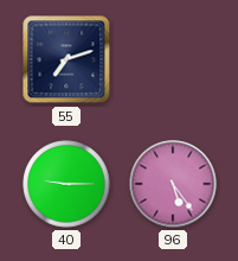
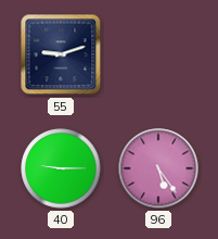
55: 7:12 -> 9:12 (61, 54)
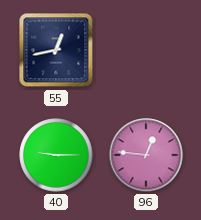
55: 9:12 -> 12:43 (56, 50)
96: 5:24 -> 12:46 (146, 155)
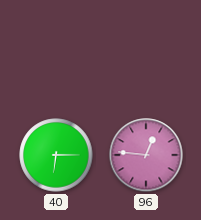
55: 12:43 -> none (56, 50)
40: 9:15 -> 6:15 (56, 155)
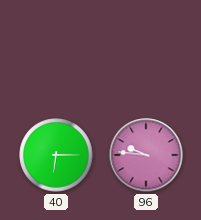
96: 12:46 -> 9:46 (146, 155)
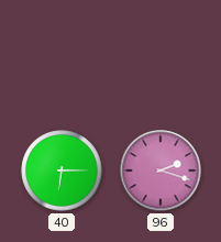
96: 9:46 -> 2:18 (161, 170)
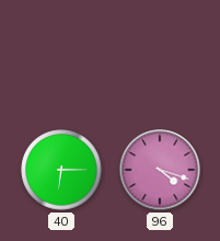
96: 2:18 -> 4:18 (160, 170)
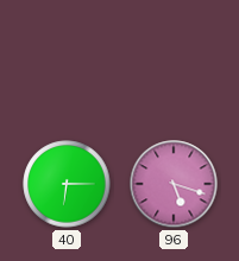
96: 4:18 -> 5:18 (174, 184)
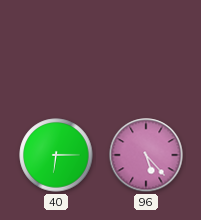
96: 5:18 -> 5:23 (146, 155)
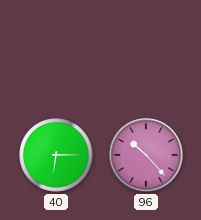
96: 5:23 -> 10:23 (146, 155)
